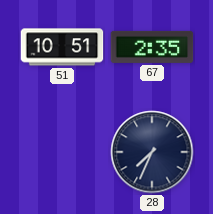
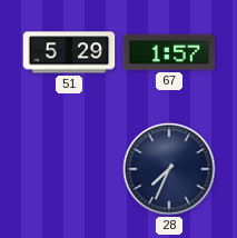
51: 10:51 -> 5:29 (69, 52)
67: 2:35 -> 1:57 (169, 52)
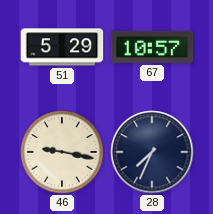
67: 1:57 -> 10:57 (152, 47)
46: none -> 9:17 (62, 152)
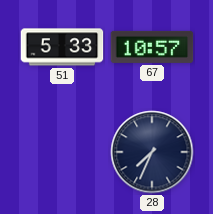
51: 5:29 -> 5:33 (62, 47)
46: 9:17 -> none (62, 152)
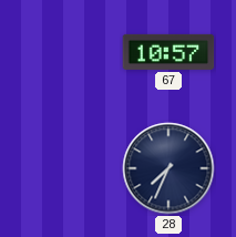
51: 5:33 -> none (62, 47)
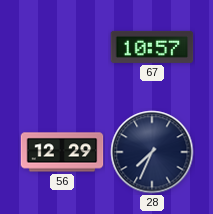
56: none -> 12:29 (62, 152)
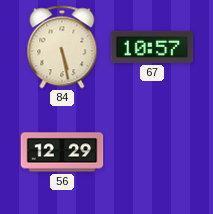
84: none -> 5:28 (62, 47)
28: 7:34 -> none (152, 152)
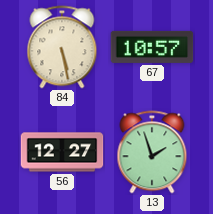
56: 12:29 -> 12:27 (62, 152)
13: none -> 1:57 (152, 152)
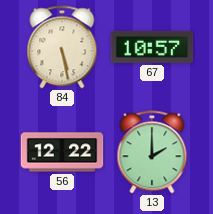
56: 12:27 -> 12:22 (62, 152)
13: 1:57 -> 2:00 (152, 152)
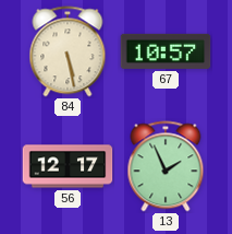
56: 12:22 -> 12:17 (68, 166)
13: 2:00 -> 1:56 (166, 166)
